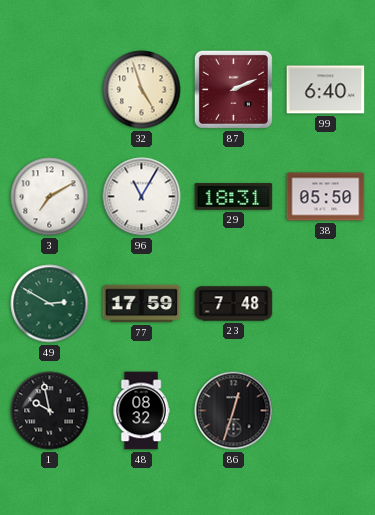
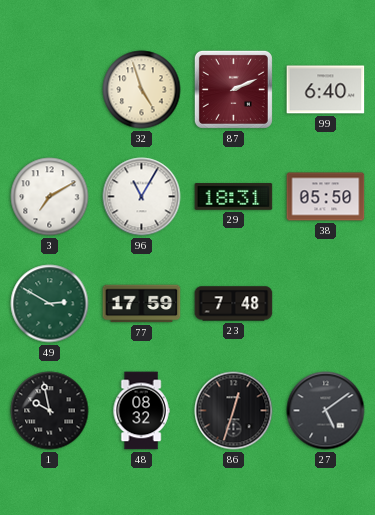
27: none -> 5:09 (326, 411)
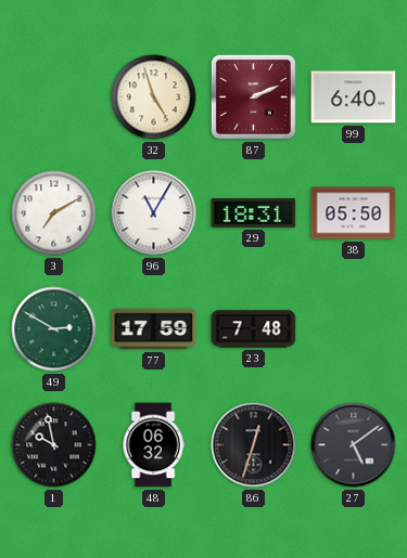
48: 08:32 -> 06:32 (153, 445)
